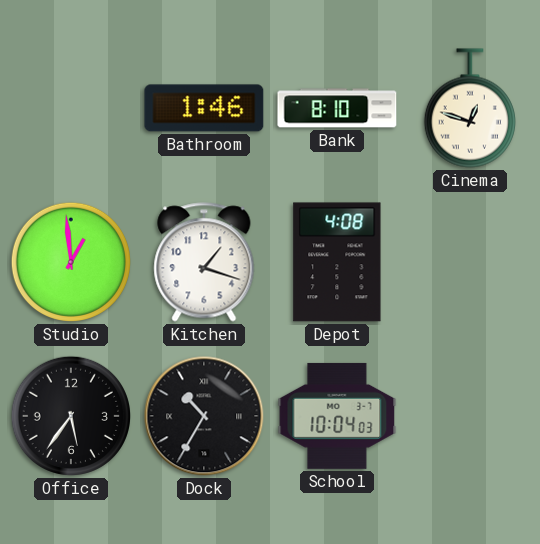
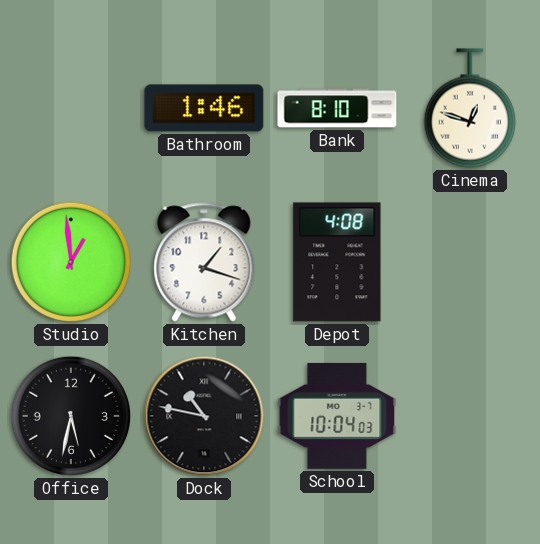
Office: 5:36 -> 5:32 (71, 416)
Dock: 10:35 -> 10:47 (204, 416)
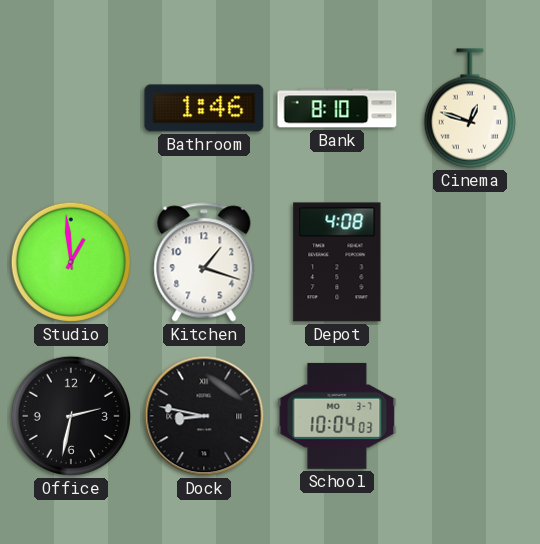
Office: 5:32 -> 2:32 (71, 416)
Dock: 10:47 -> 8:47 (204, 416)
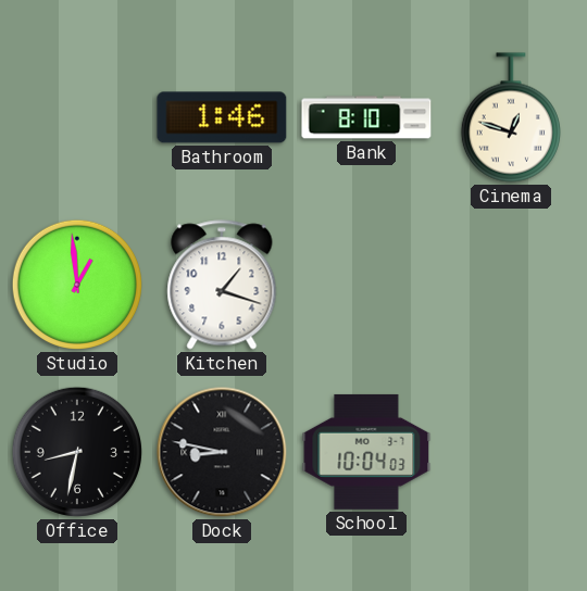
Depot: 4:08 -> none (337, 262)
Office: 2:32 -> 8:32 (77, 452)
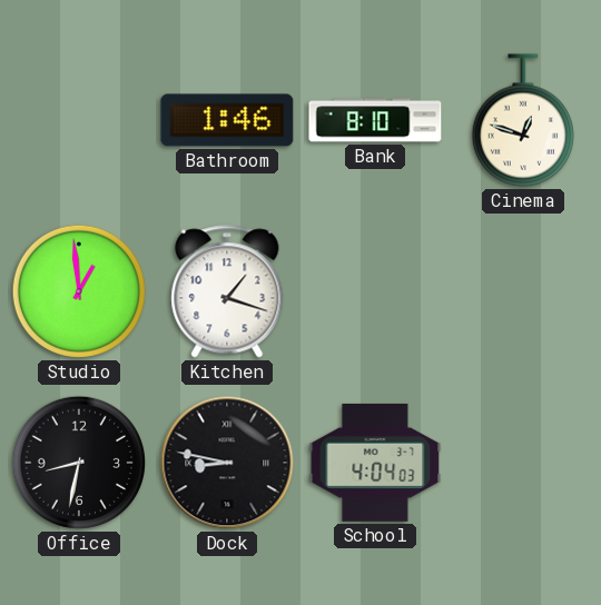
School: 10:04 -> 4:04 (375, 463)
